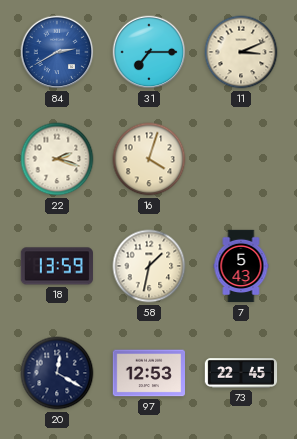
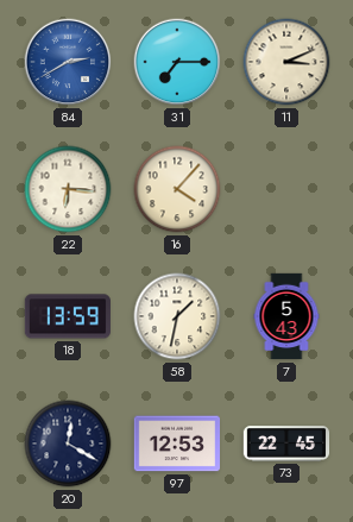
22: 2:18 -> 6:16 (68, 189)
16: 4:03 -> 4:07 (177, 189)
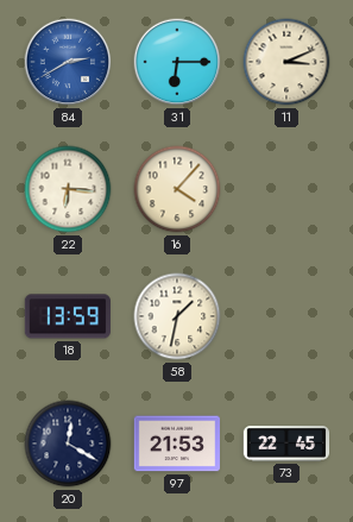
31: 7:15 -> 6:15 (177, 62)
7: 5:43 -> none (286, 316)
97: 12:53 -> 21:53 (176, 444)
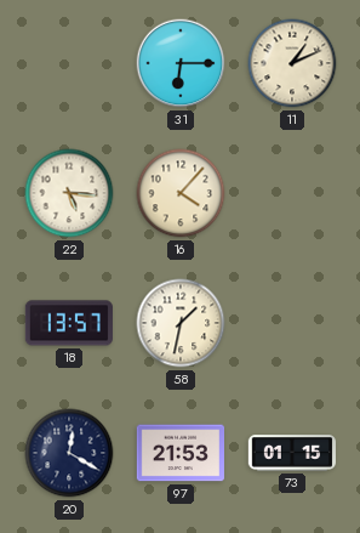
84: 2:40 -> none (68, 62)
11: 3:11 -> 1:11 (292, 63)
22: 6:16 -> 5:16 (69, 193)
18: 13:59 -> 13:57 (69, 323)
73: 22:45 -> 01:15 (292, 453)
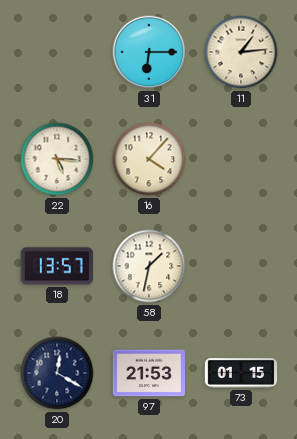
11: 1:11 -> 1:14 (241, 52)
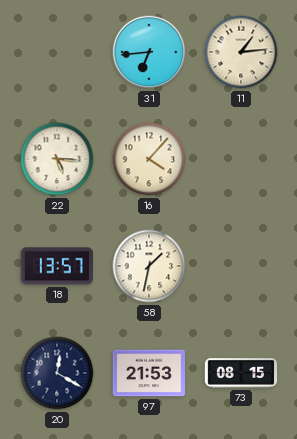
31: 6:15 -> 6:44 (149, 52)
73: 01:15 -> 08:15 (241, 373)
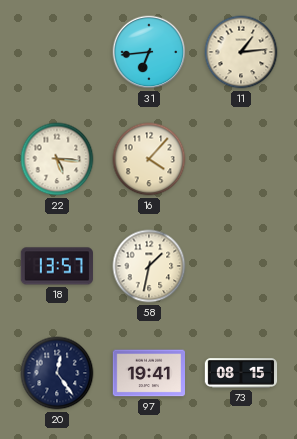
20: 12:20 -> 12:24 (57, 373)
97: 21:53 -> 19:41 (148, 373)
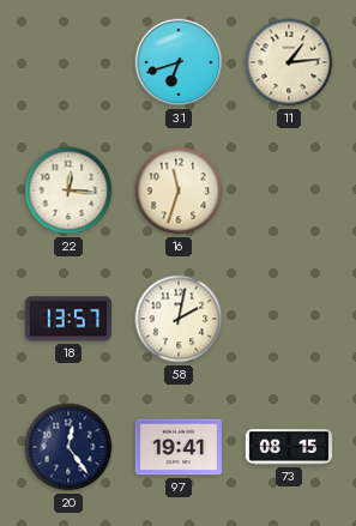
31: 6:44 -> 6:42 (179, 62)
22: 5:16 -> 12:16 (68, 191)
16: 4:07 -> 11:33 (179, 191)
58: 1:32 -> 2:02 (179, 319)
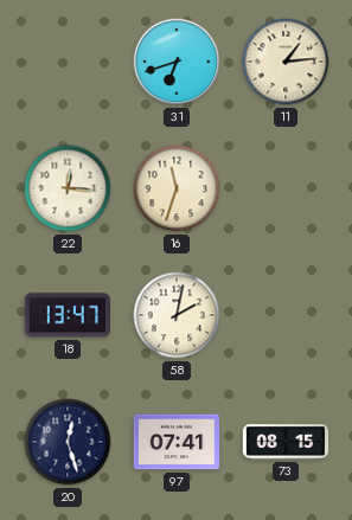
18: 13:57 -> 13:47 (68, 315)
20: 12:24 -> 12:27 (68, 442)
97: 19:41 -> 07:41 (175, 442)
